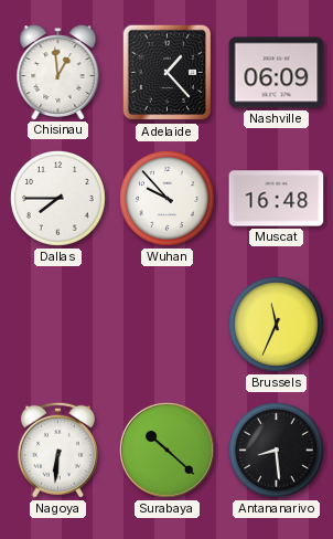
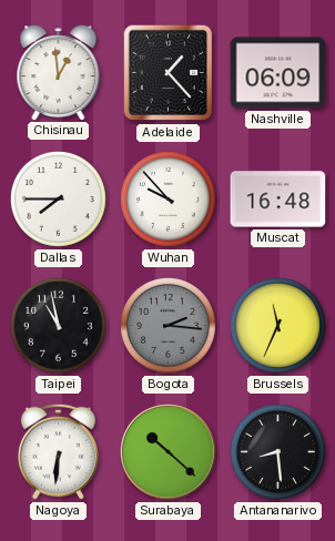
Taipei: none -> 10:58 (58, 325)
Bogota: none -> 2:16 (167, 325)
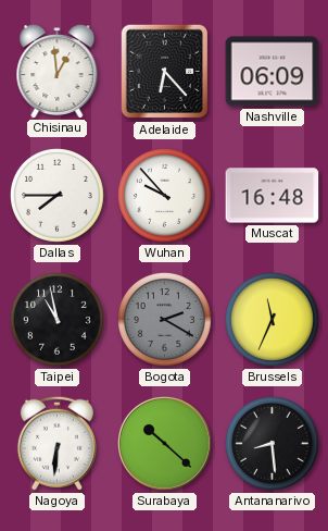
Adelaide: 1:23 -> 6:23 (165, 72)
Bogota: 2:16 -> 2:20 (164, 319)
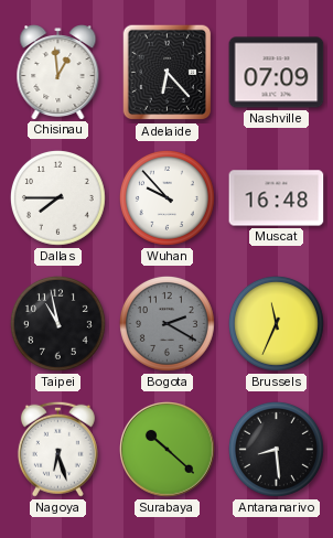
Nashville: 06:09 -> 07:09 (277, 73)
Nagoya: 6:31 -> 6:27 (57, 449)
